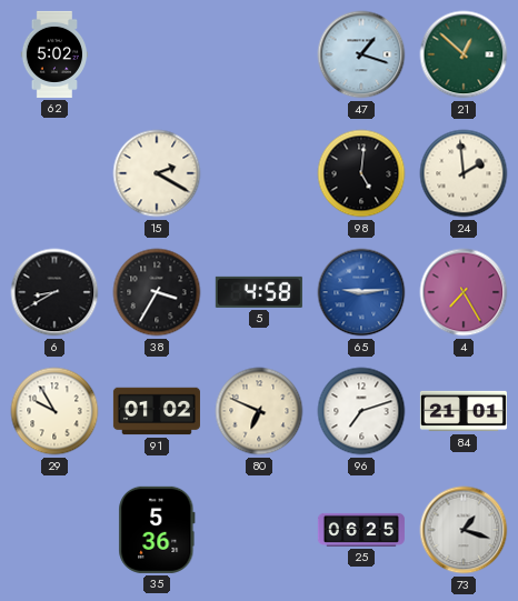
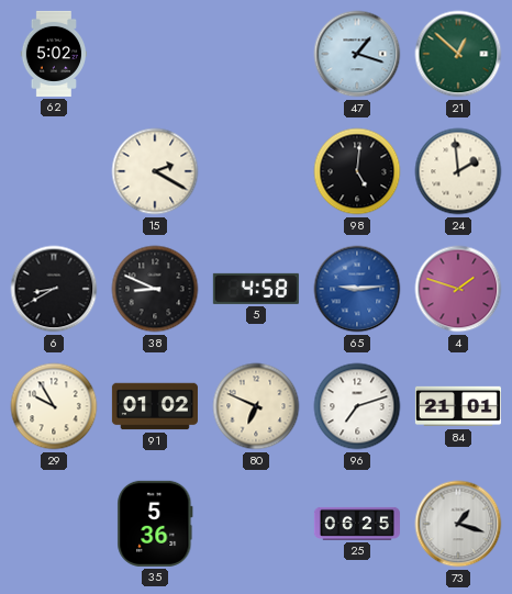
38: 3:35 -> 8:49 (155, 289)
4: 7:25 -> 1:48 (458, 289)
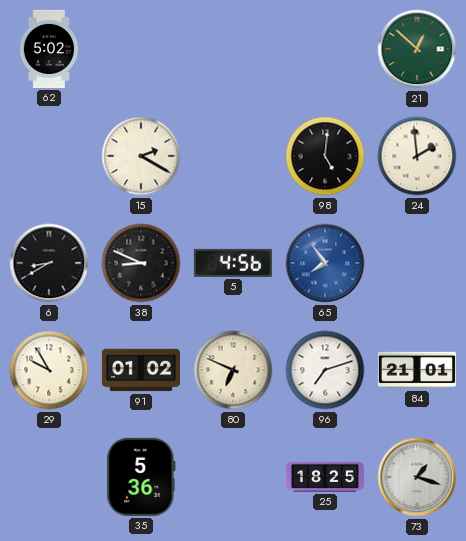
47: 1:18 -> none (357, 54)
5: 4:58 -> 4:56 (233, 263)
65: 9:14 -> 7:54 (325, 263)
4: 1:48 -> none (458, 289)
25: 06:25 -> 18:25 (325, 477)
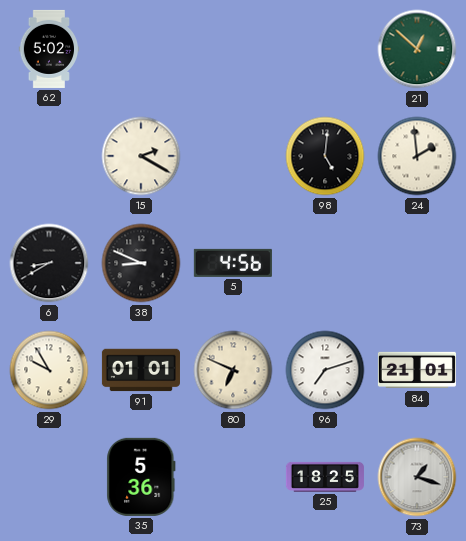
65: 7:54 -> none (325, 263)
91: 01:02 -> 01:01 (141, 370)
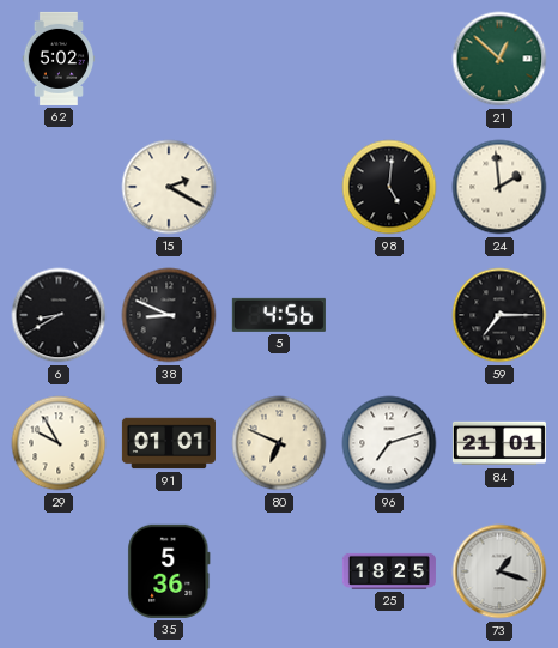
59: none -> 7:15 (499, 315)
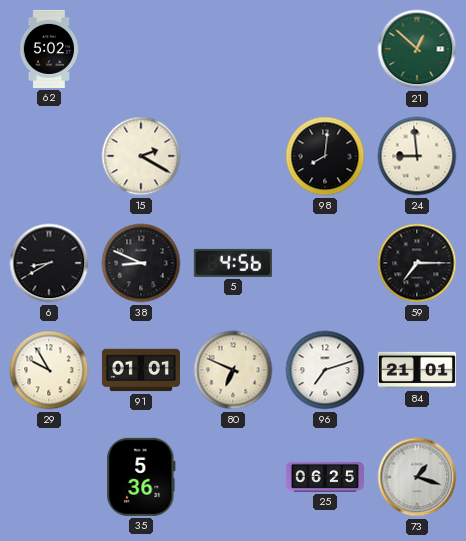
98: 5:01 -> 8:01 (325, 156)
24: 1:59 -> 8:59 (417, 156)
25: 18:25 -> 06:25 (325, 477)
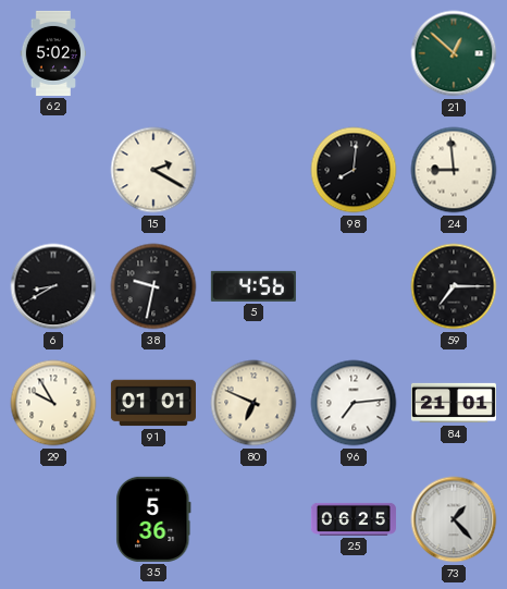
38: 8:49 -> 9:32 (153, 286)
96: 7:12 -> 7:14 (354, 403)
73: 1:18 -> 1:23 (454, 519)
